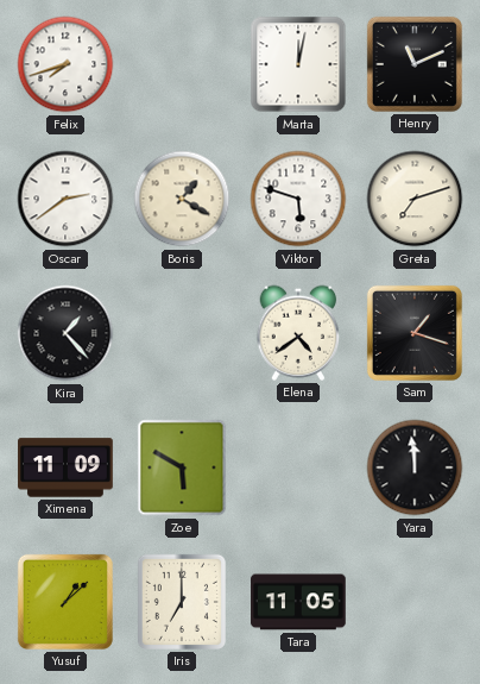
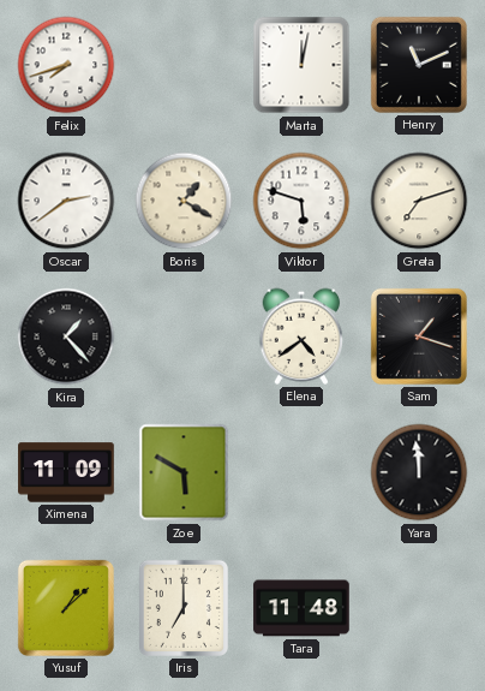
Tara: 11:05 -> 11:48 (301, 608)
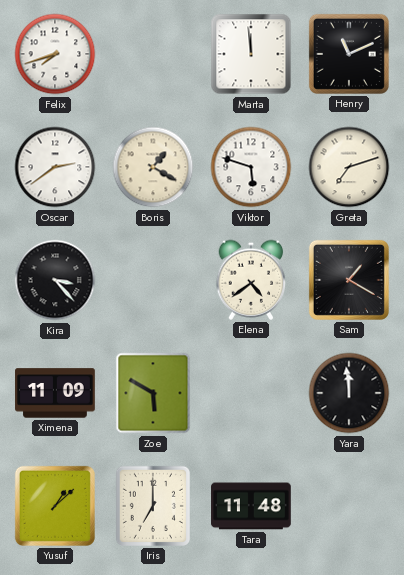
Marta: 12:02 -> 11:59 (251, 54)
Kira: 1:23 -> 3:23 (55, 280)
Sam: 1:18 -> 1:20 (349, 280)
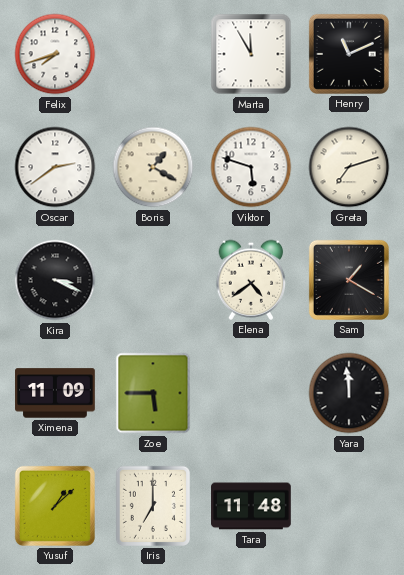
Marta: 11:59 -> 11:55 (251, 54)
Kira: 3:23 -> 3:19 (55, 280)
Zoe: 5:50 -> 5:45 (153, 393)
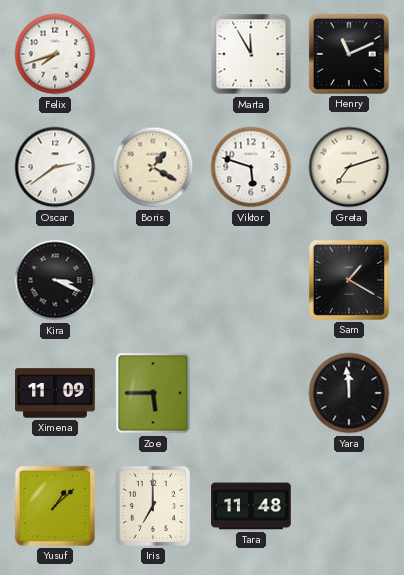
Elena: 4:39 -> none (251, 280)
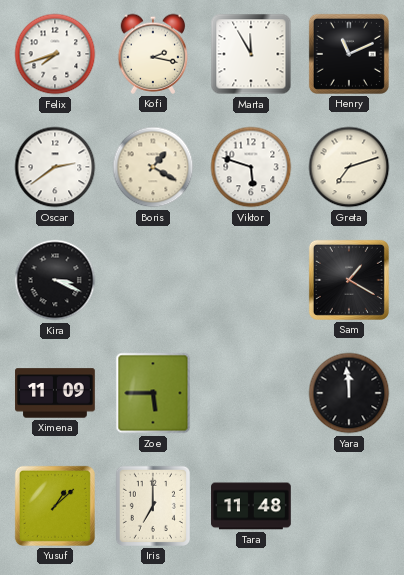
Kofi: none -> 2:17 (153, 54)
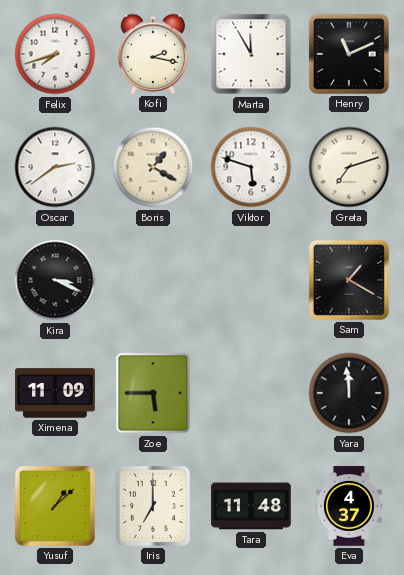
Eva: none -> 4:37 (349, 506)
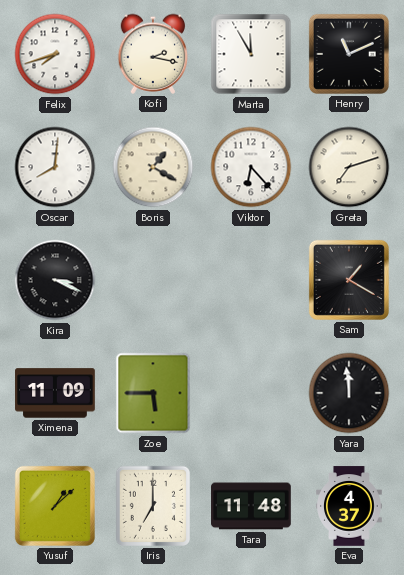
Oscar: 2:39 -> 8:01 (55, 167)
Viktor: 5:48 -> 6:23 (251, 167)
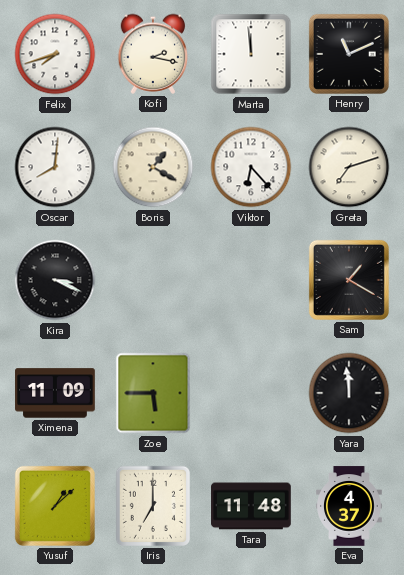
Marta: 11:55 -> 11:59 (251, 54)
